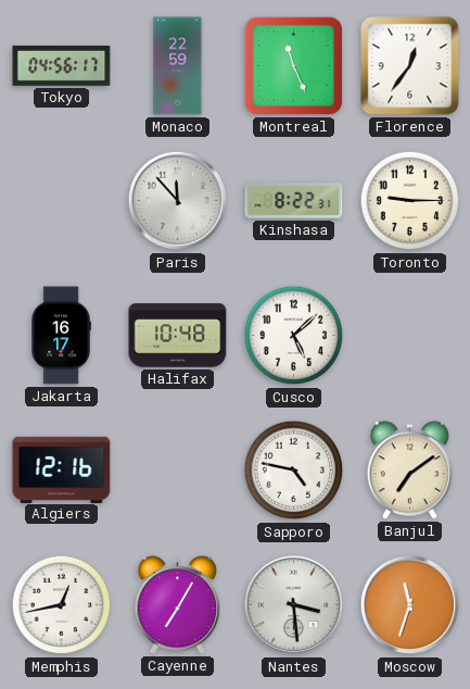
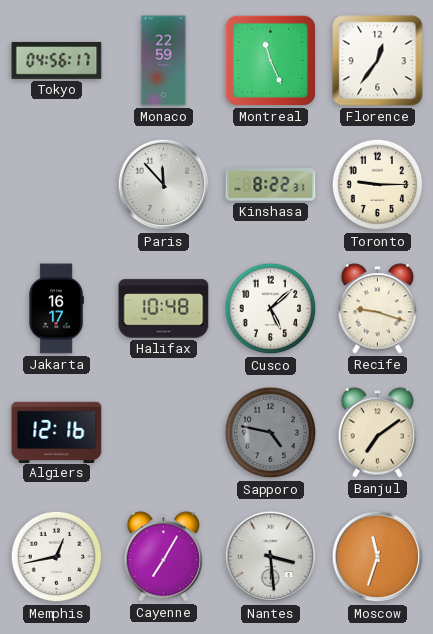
Recife: none -> 9:18 (378, 309)
Sapporo dial: white -> grey (271, 433)
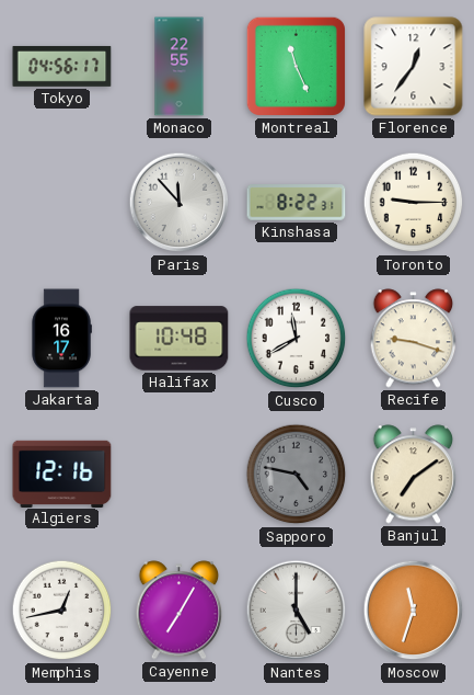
Monaco: 22:59 -> 22:55 (180, 67)
Cusco: 5:08 -> 11:40 (297, 339)
Nantes: 3:29 -> 5:00 (297, 611)
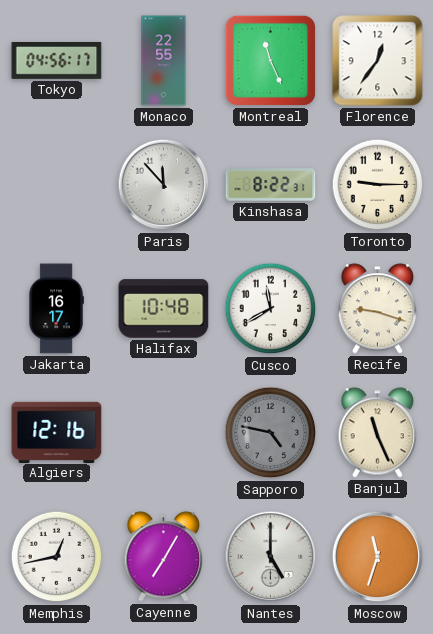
Banjul: 7:09 -> 11:26 (378, 433)
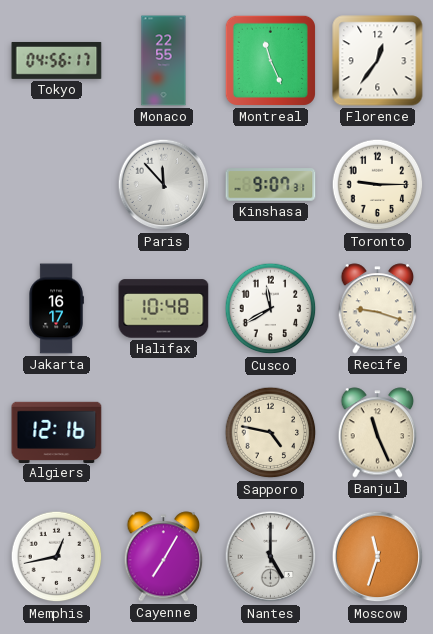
Kinshasa: 8:22 -> 9:07 (271, 185)
Sapporo dial: grey -> cream (271, 433)
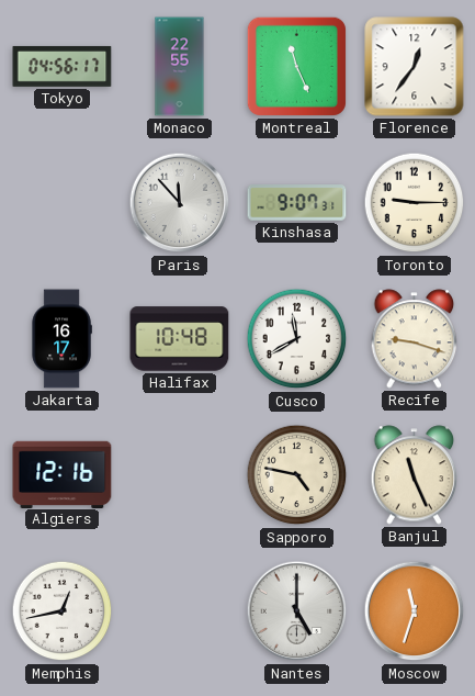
Cayenne: 7:05 -> none (164, 557)
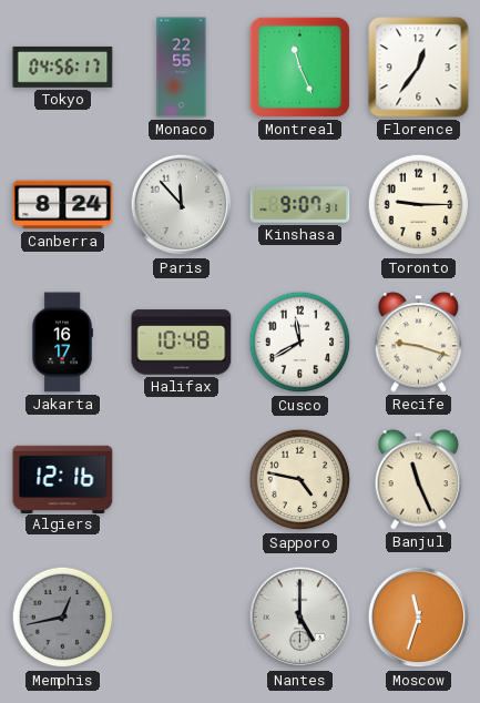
Canberra: none -> 8:24 (63, 205)
Memphis dial: white -> grey (63, 618)
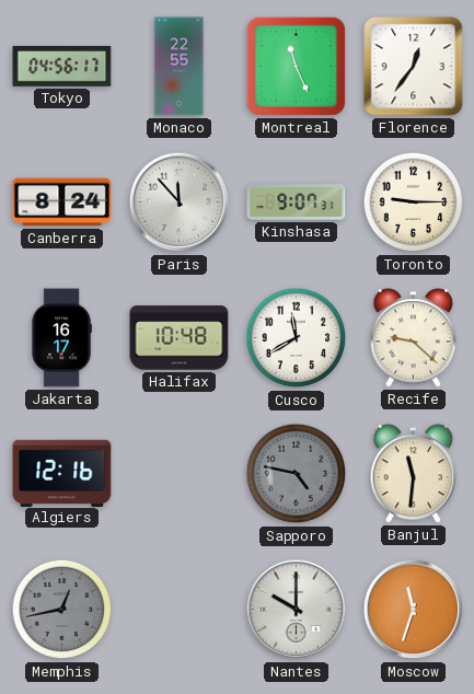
Recife: 9:18 -> 9:22 (414, 338)
Sapporo dial: cream -> grey (297, 474)
Banjul: 11:26 -> 11:31 (414, 474)
Nantes: 5:00 -> 10:00 (297, 610)
